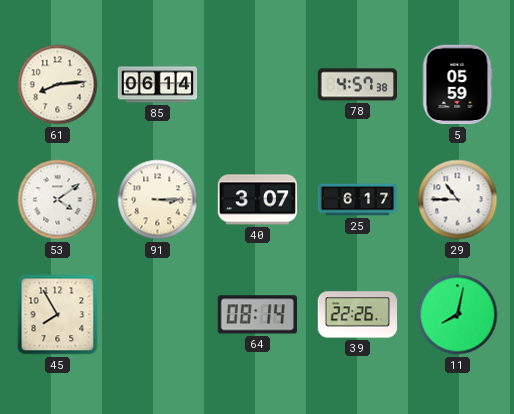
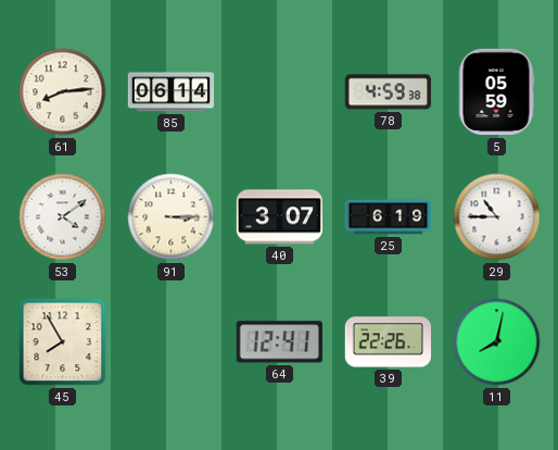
78: 4:57 -> 4:59 (388, 92)
25: 6:17 -> 6:19 (389, 217)
64: 08:14 -> 12:41 (279, 342)
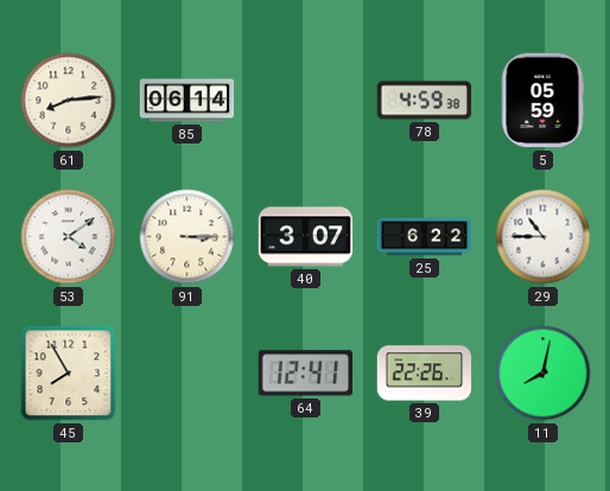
25: 6:19 -> 6:22 (425, 237)
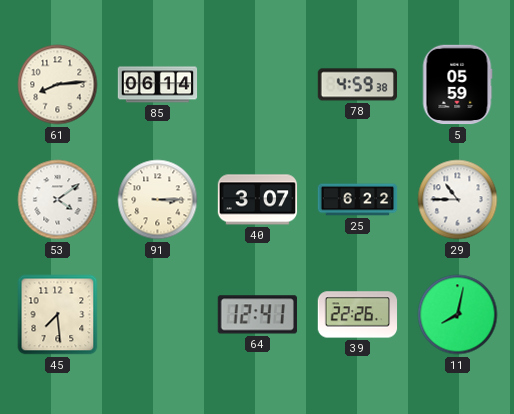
45: 7:55 -> 7:29 (58, 315)
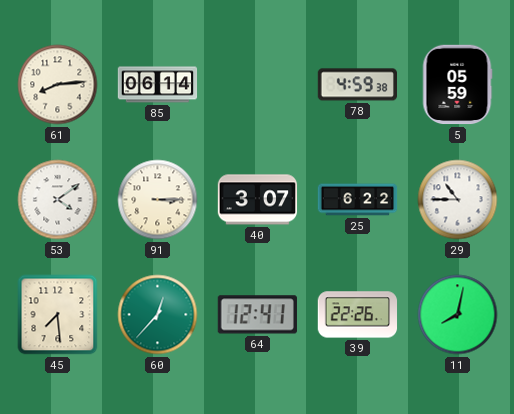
60: none -> 12:37 (158, 315)
